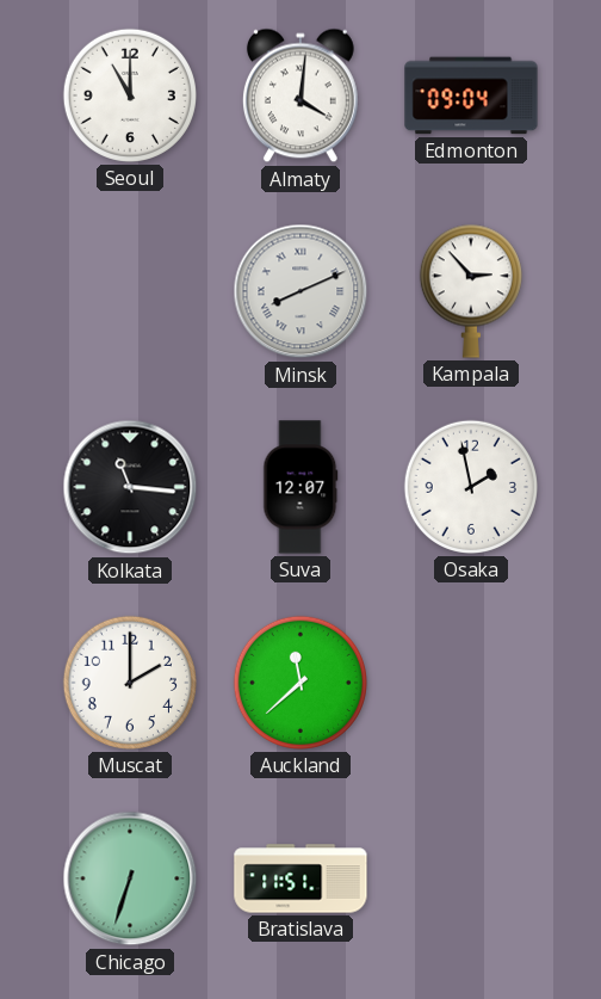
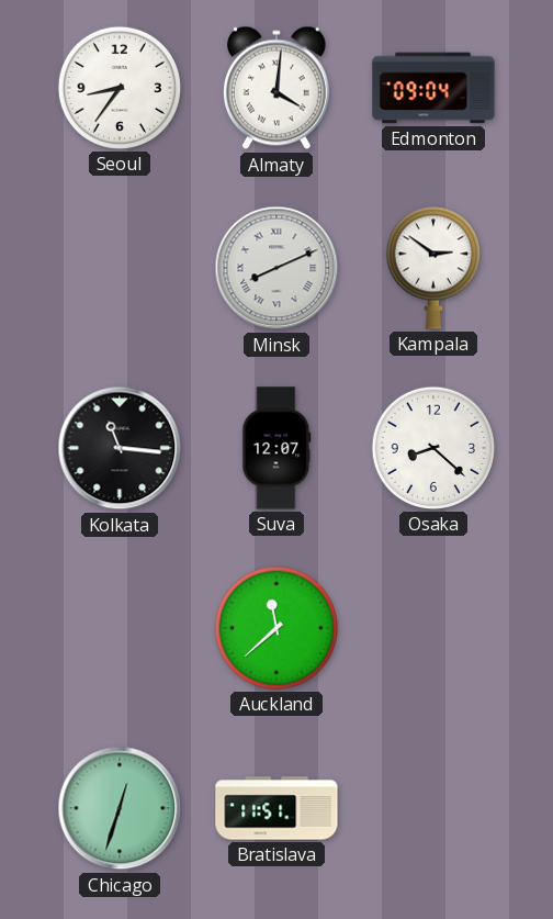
Seoul: 11:00 -> 8:36 (120, 88)
Kampala: 2:53 -> 2:51 (433, 268)
Osaka: 1:58 -> 8:22 (433, 448)
Muscat: 2:00 -> none (130, 683)
Chicago: 6:33 -> 12:33 (120, 808)
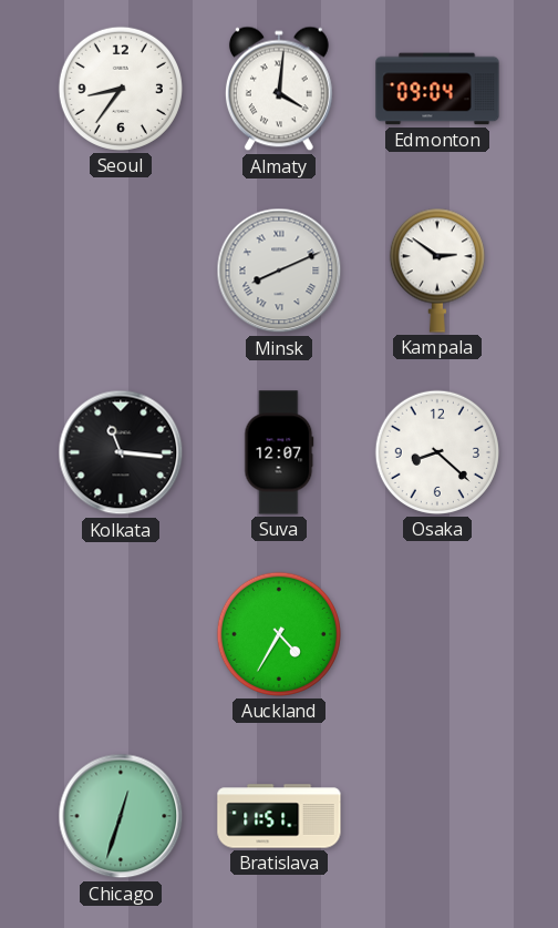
Auckland: 11:38 -> 4:35 (279, 634)
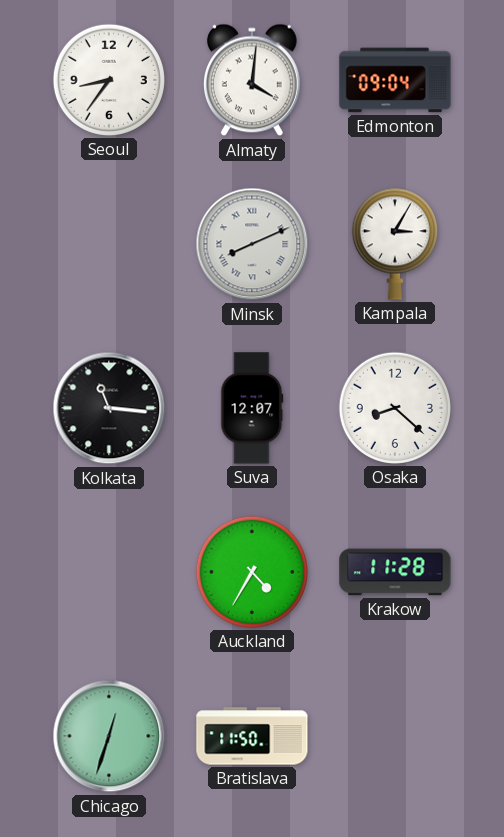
Kampala: 2:51 -> 3:05 (395, 244)
Krakow: none -> 11:28 (395, 572)
Bratislava: 11:51 -> 11:50 (252, 736)
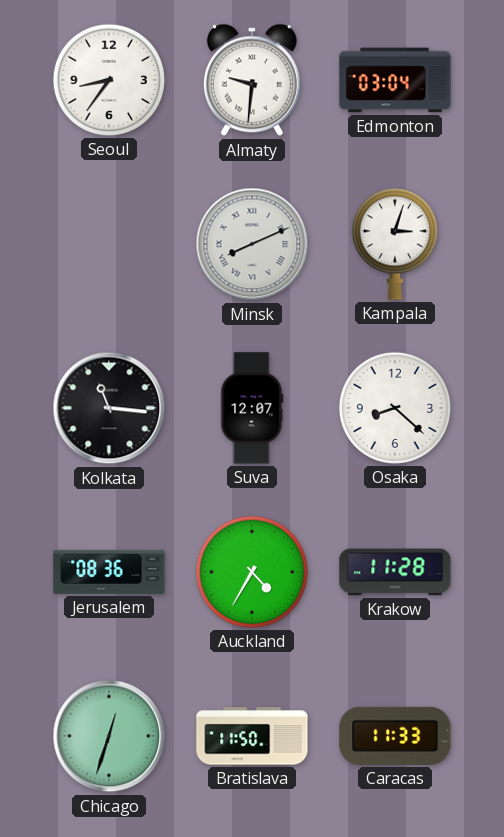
Almaty: 4:01 -> 9:31 (252, 80)
Edmonton: 09:04 -> 03:04 (395, 80)
Kampala: 3:05 -> 3:03 (395, 244)
Jerusalem: none -> 08:36 (109, 572)
Caracas: none -> 11:33 (395, 736)
